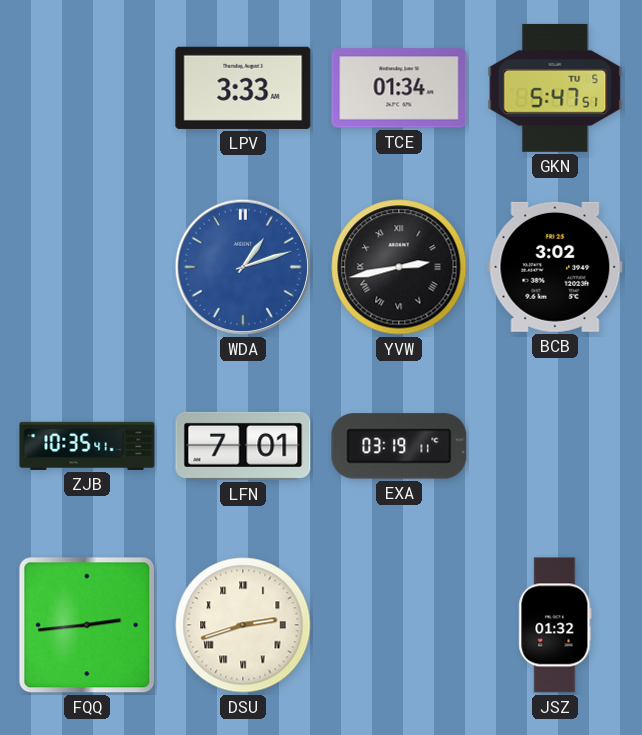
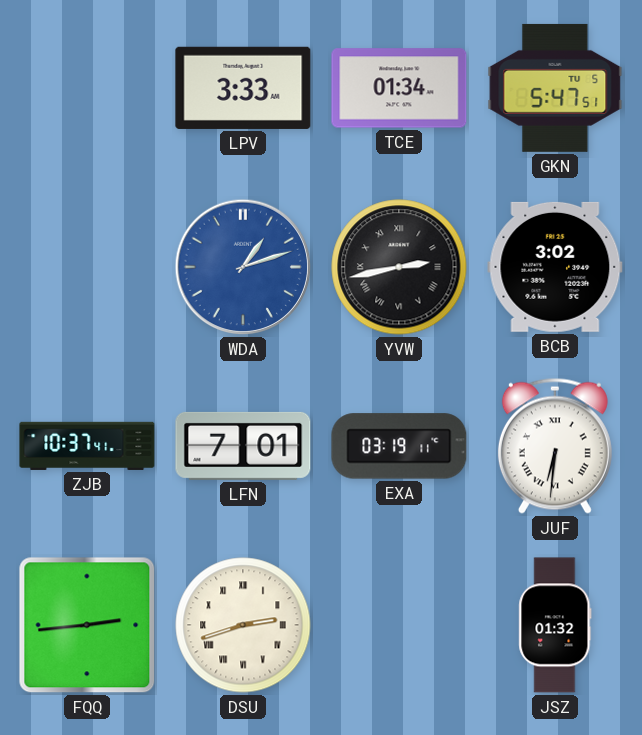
ZJB: 10:35 -> 10:37 (87, 446)
JUF: none -> 6:31 (555, 446)
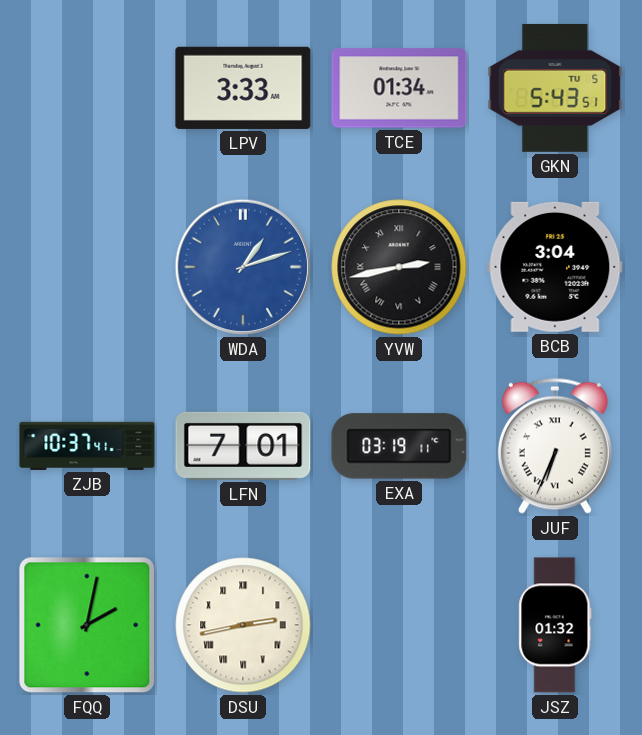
GKN: 5:47 -> 5:43 (555, 88)
BCB: 3:02 -> 3:04 (555, 267)
JUF: 6:31 -> 6:34 (555, 446)
FQQ: 2:44 -> 2:02 (87, 625)
DSU: 2:42 -> 2:43 (243, 625)
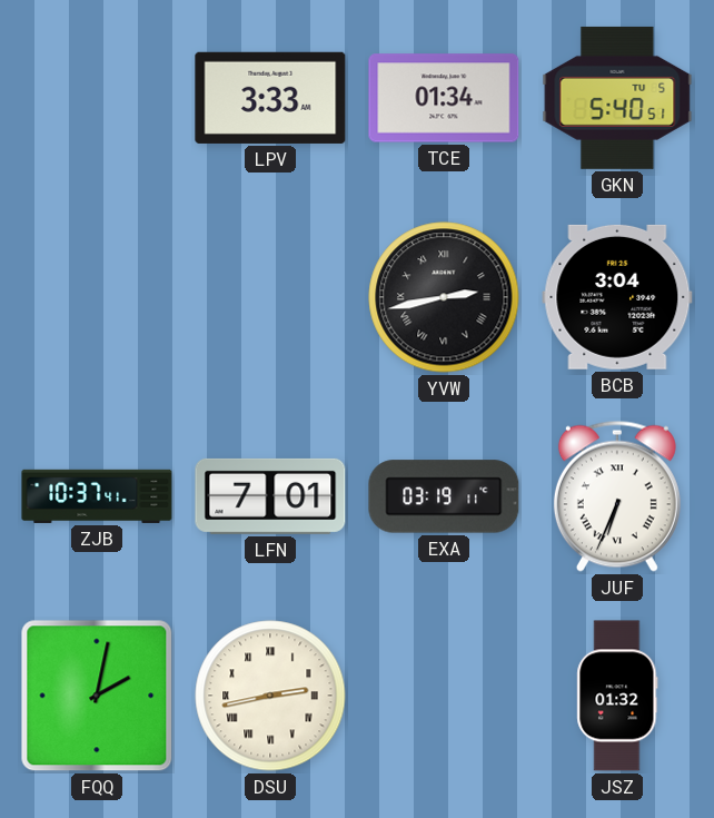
GKN: 5:43 -> 5:40 (617, 98)
WDA: 1:12 -> none (243, 267)
